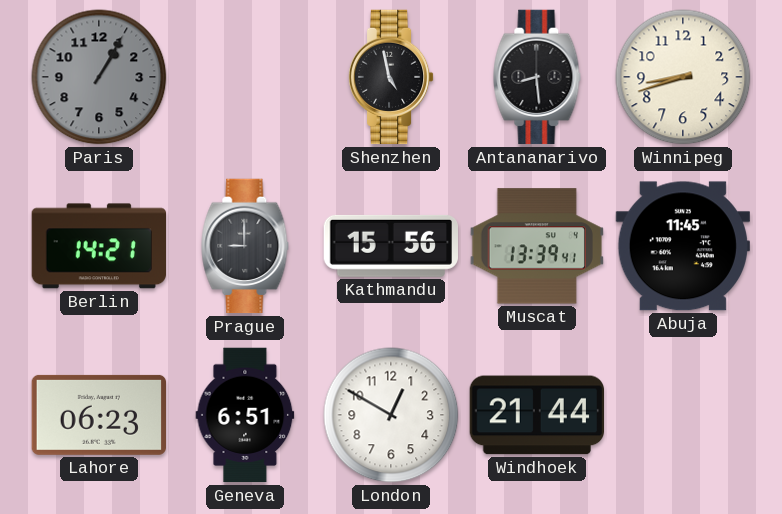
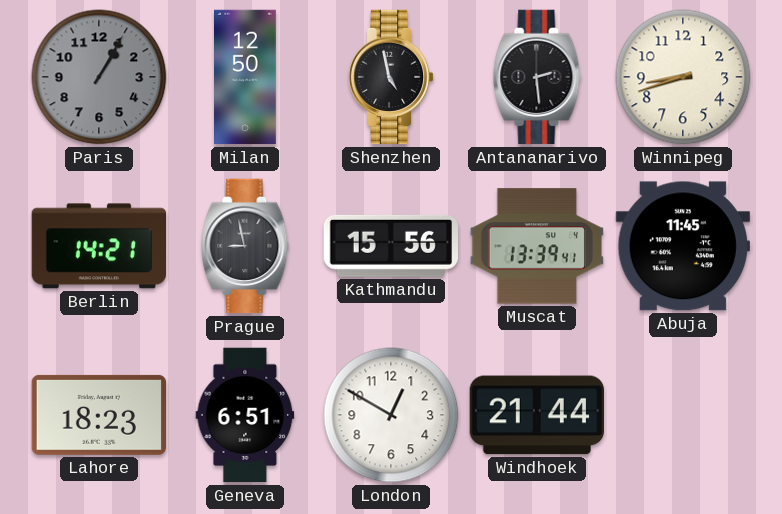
Milan: none -> 12:50 (246, 77)
Antananarivo: 8:29 -> 2:29 (537, 77)
Prague: 9:00 -> 8:58 (245, 246)
Lahore: 06:23 -> 18:23 (98, 415)
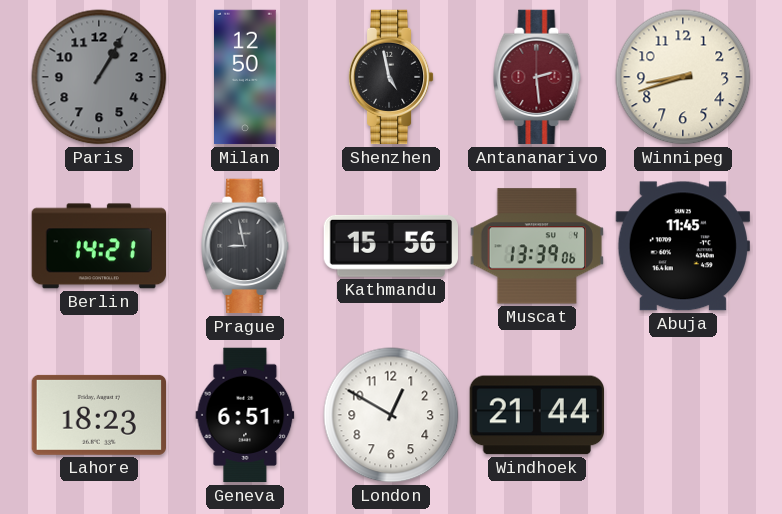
Antananarivo dial: black -> burgundy (537, 77)
Muscat: 13:39:41 -> 13:39:06 (536, 246)
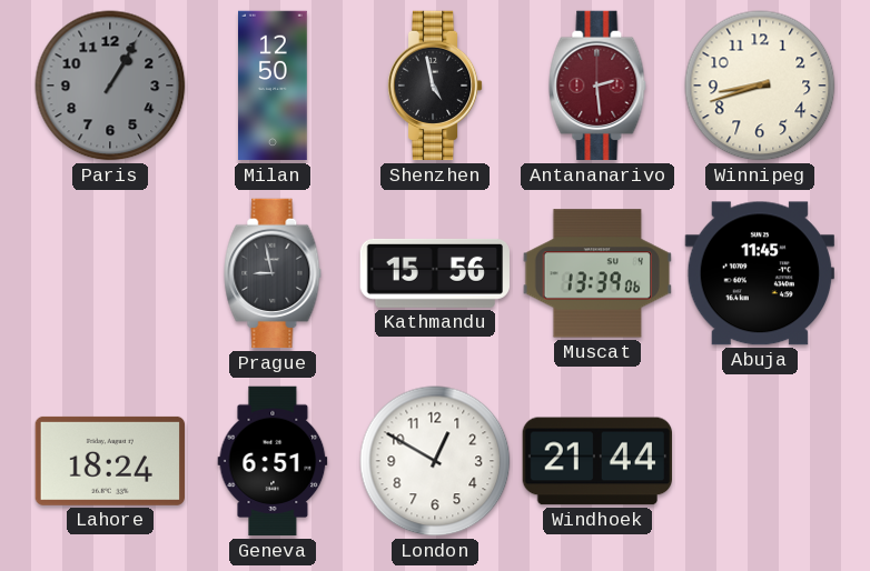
Berlin: 14:21 -> none (98, 246)
Lahore: 18:23 -> 18:24 (109, 461)
